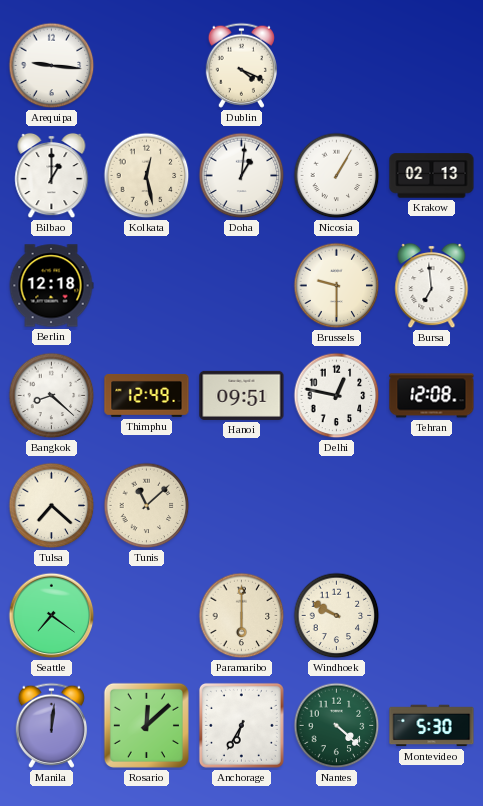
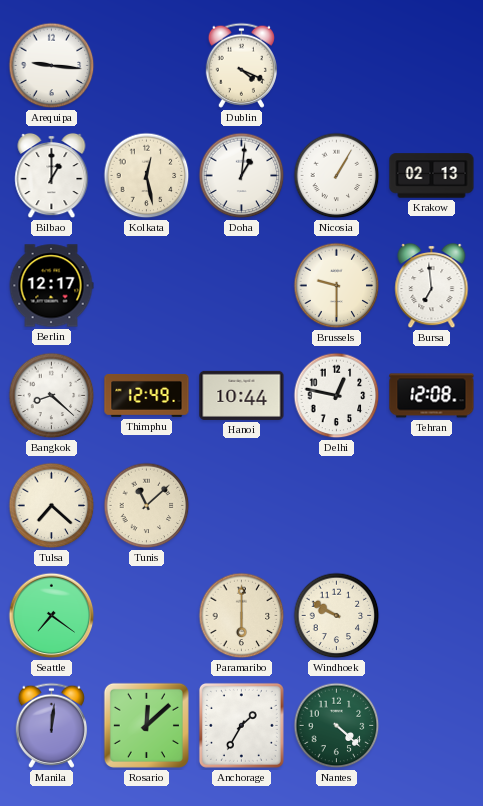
Berlin: 12:18 -> 12:17 (51, 286)
Hanoi: 09:51 -> 10:44 (242, 395)
Anchorage: 6:35 -> 1:35 (241, 725)
Montevideo: 5:30 -> none (432, 726)
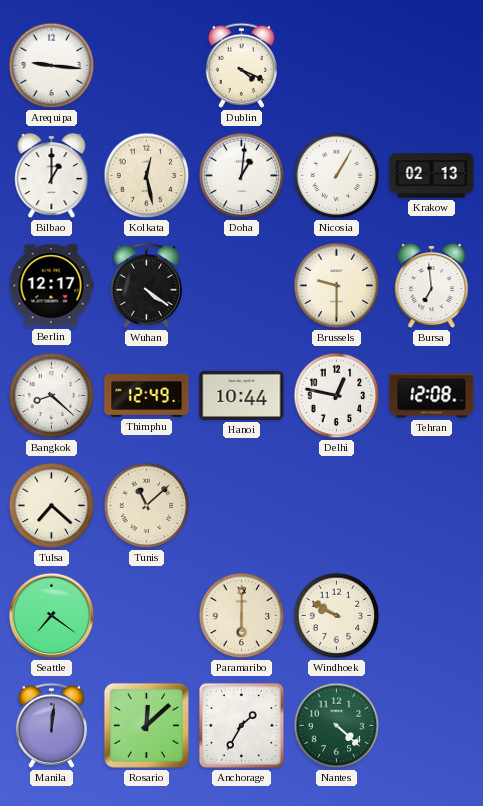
Wuhan: none -> 4:21 (146, 285)
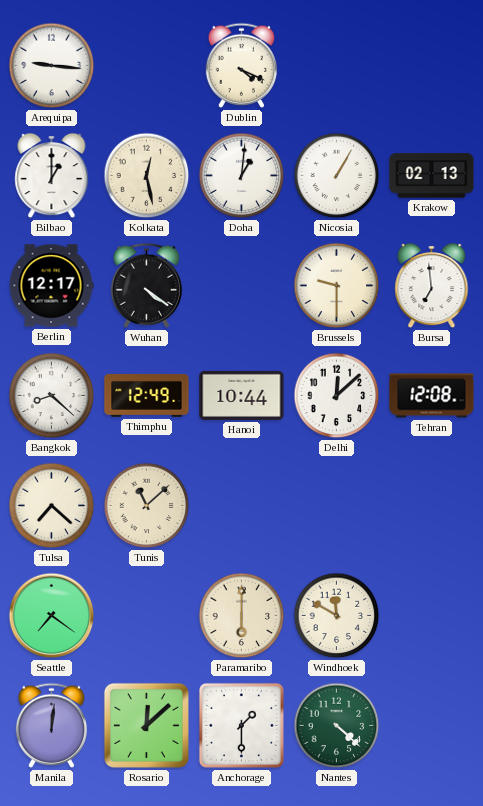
Delhi: 12:47 -> 12:08 (337, 396)
Windhoek: 9:50 -> 11:50 (337, 616)
Anchorage: 1:35 -> 1:30 (241, 725)
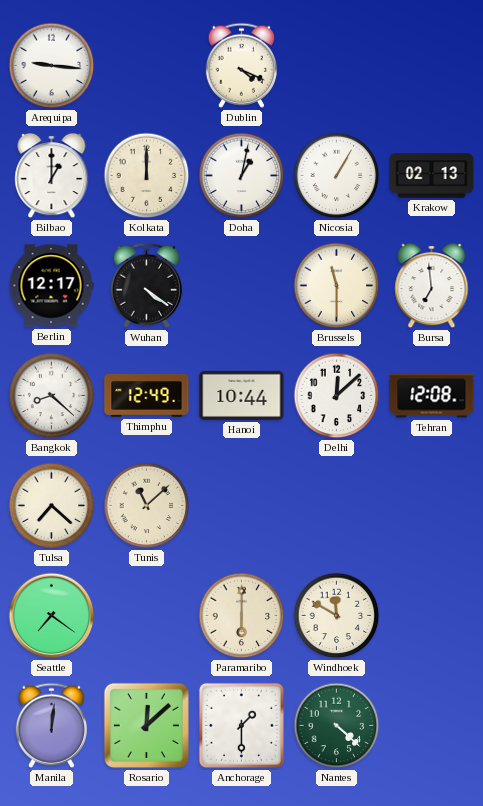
Kolkata: 12:28 -> 12:00 (147, 176)
Doha: 1:01 -> 1:02 (242, 176)
Brussels: 9:30 -> 11:30 (337, 286)
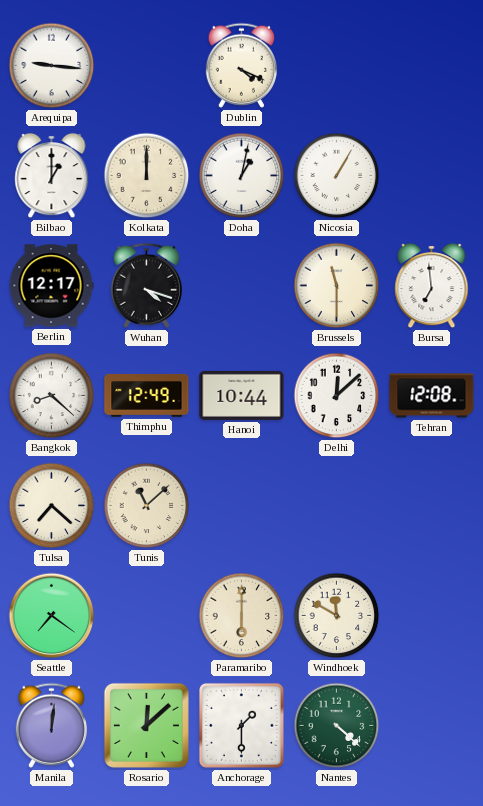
Krakow: 02:13 -> none (432, 176)
Wuhan: 4:21 -> 4:18 (146, 285)
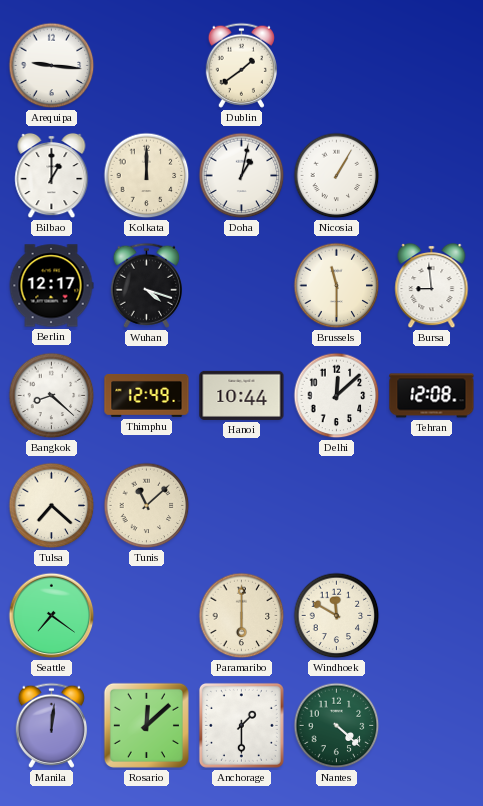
Dublin: 4:19 -> 1:39 (241, 65)
Bursa: 6:59 -> 8:59 (432, 286)
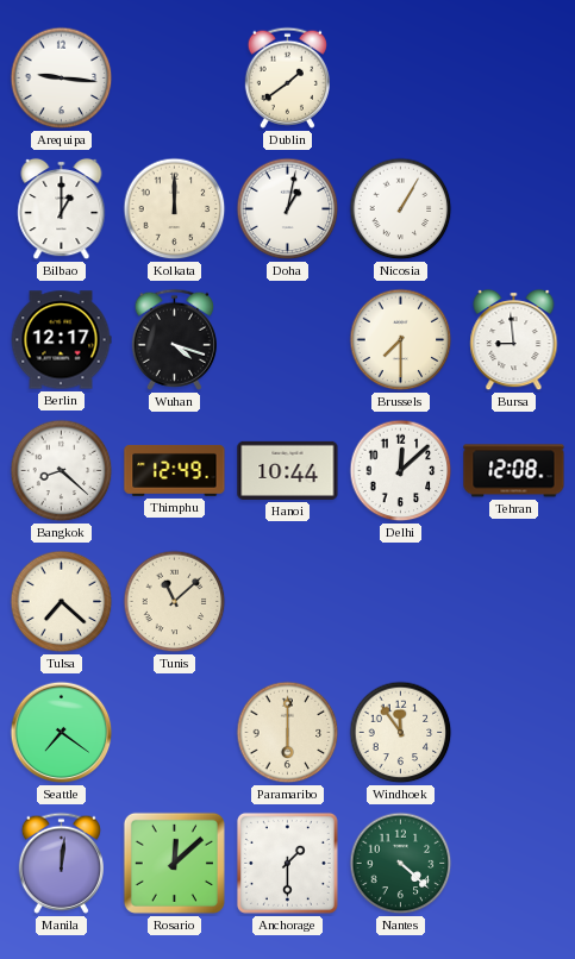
Brussels: 11:30 -> 7:30 (401, 340)
Windhoek: 11:50 -> 11:54 (401, 733)
